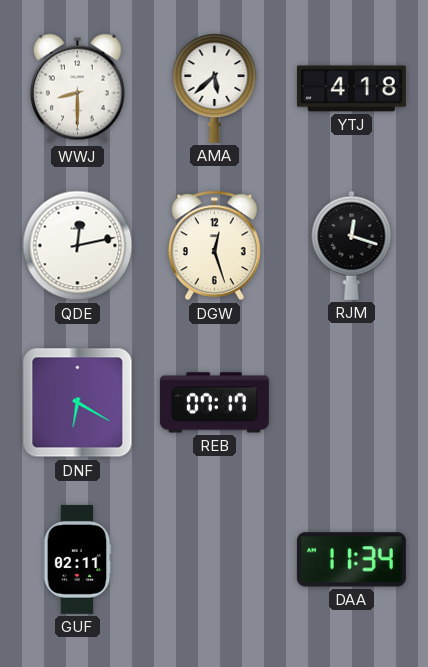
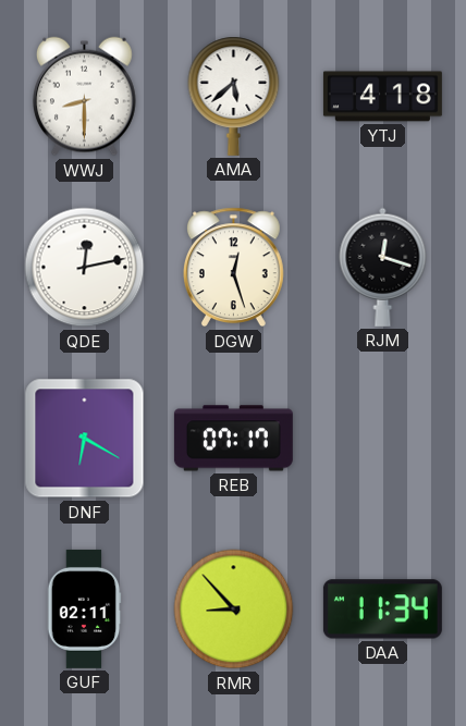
RMR: none -> 8:53 (234, 610)
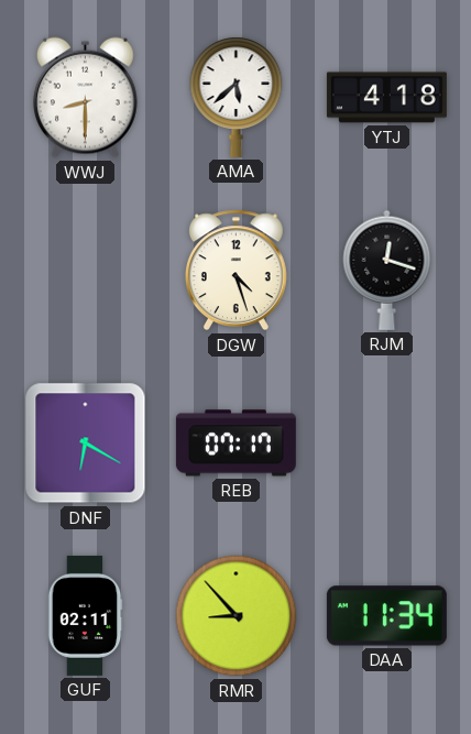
QDE: 12:13 -> none (85, 268)
DGW: 12:27 -> 4:27 (235, 271)
